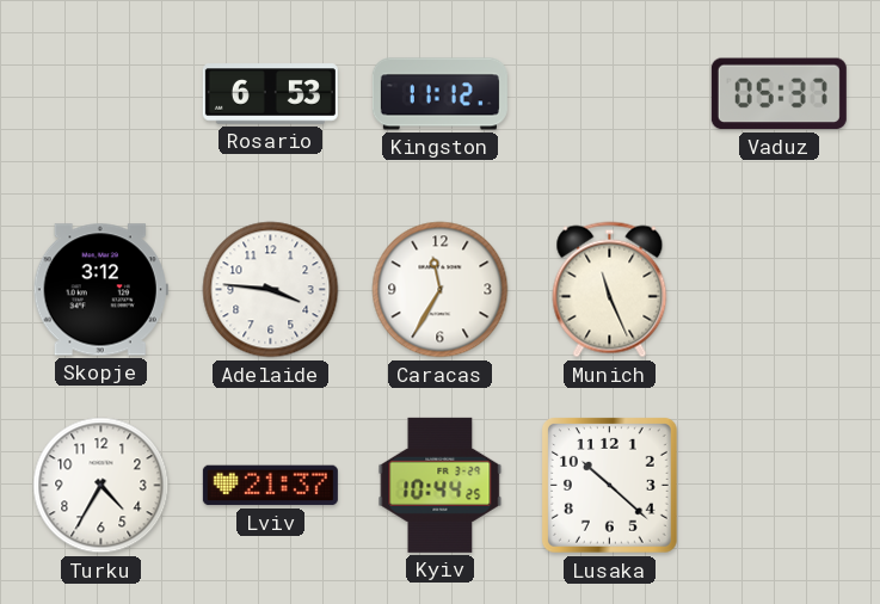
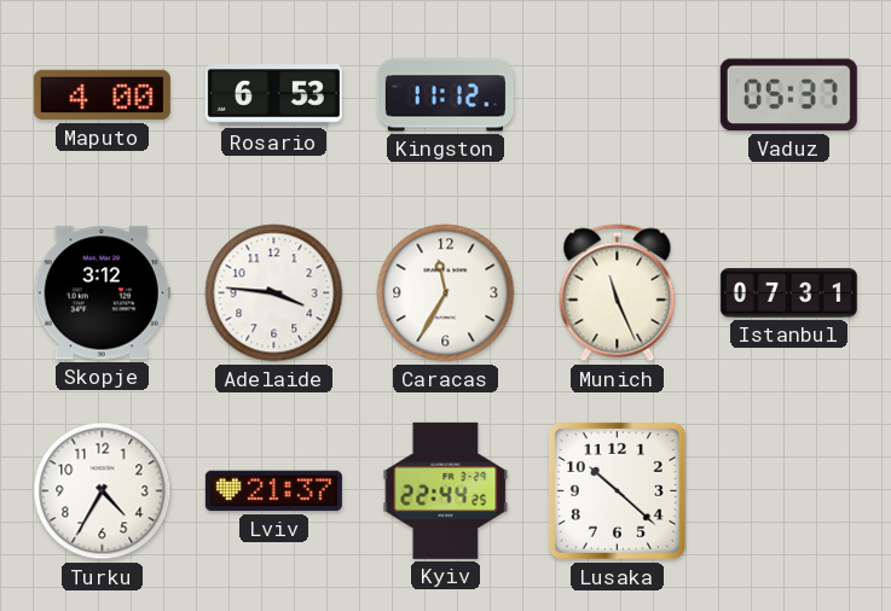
Maputo: none -> 4:00 (102, 95)
Istanbul: none -> 07:31 (788, 293)
Kyiv: 10:44 -> 22:44 (446, 490)
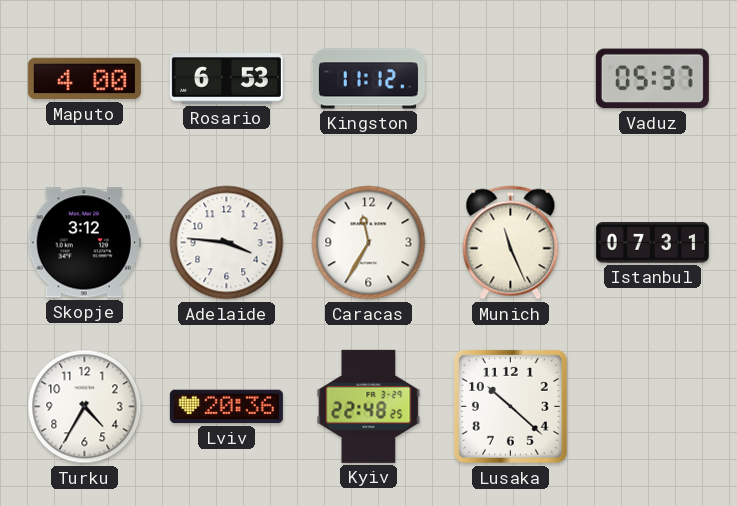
Lviv: 21:37 -> 20:36 (226, 407)
Kyiv: 22:44 -> 22:48 (369, 406)
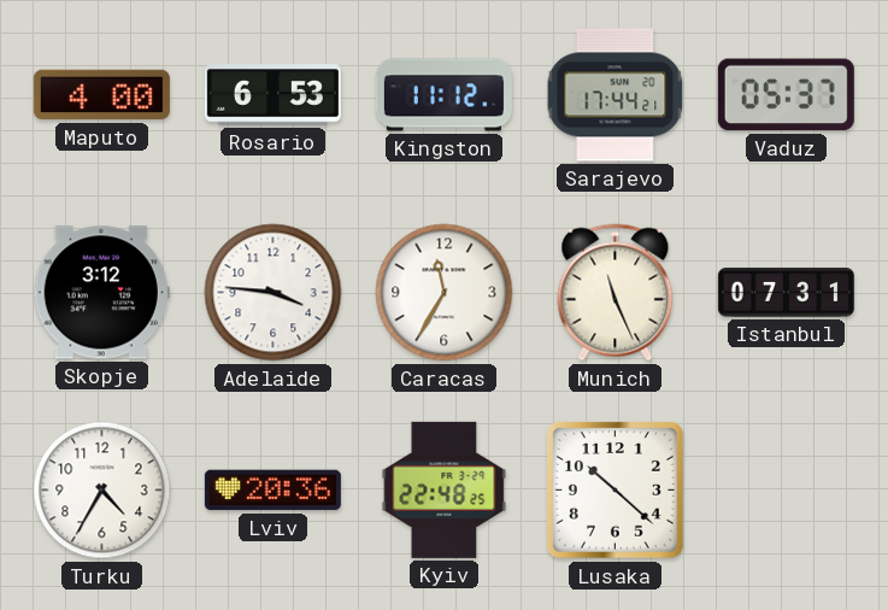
Sarajevo: none -> 17:44 (616, 95)
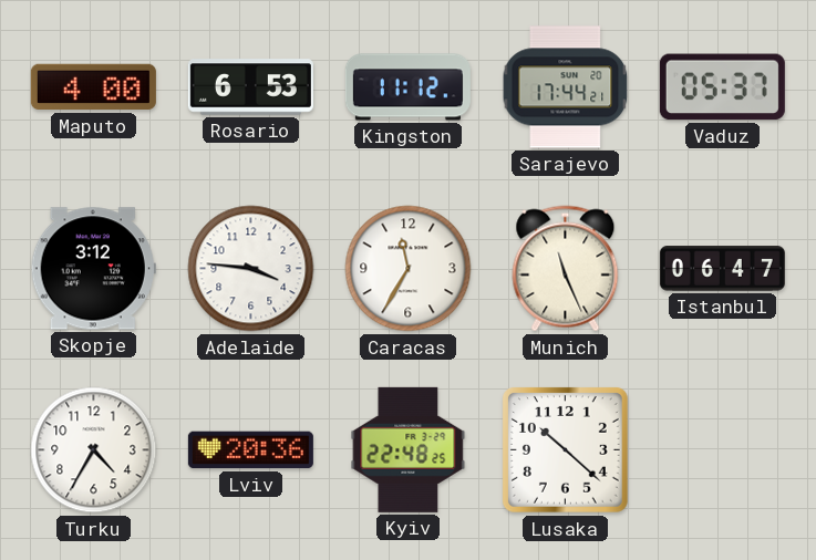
Istanbul: 07:31 -> 06:47 (722, 269)
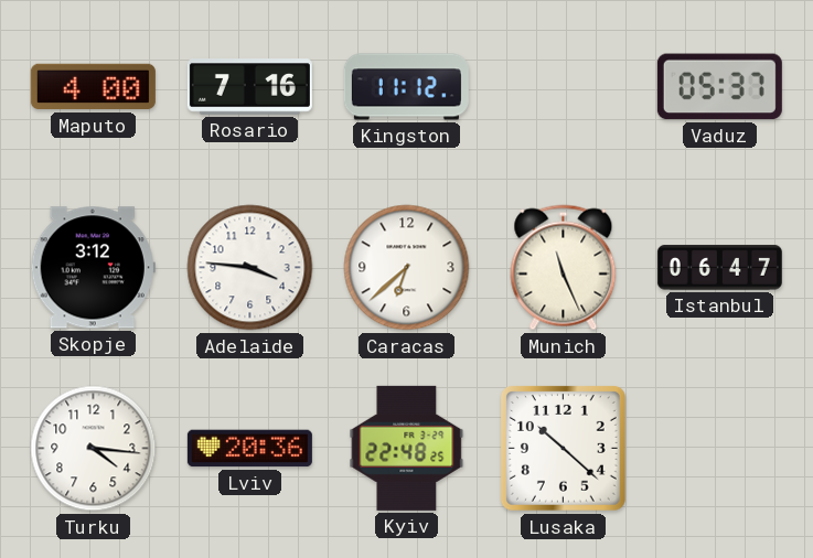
Rosario: 6:53 -> 7:16 (249, 87)
Sarajevo: 17:44 -> none (566, 87)
Caracas: 11:35 -> 6:38 (407, 268)
Turku: 4:35 -> 4:16 (94, 449)
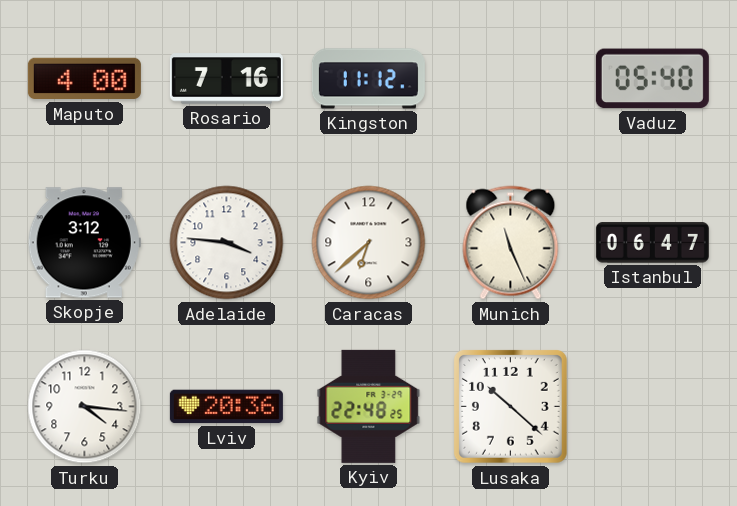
Vaduz: 05:37 -> 05:40 (652, 79)
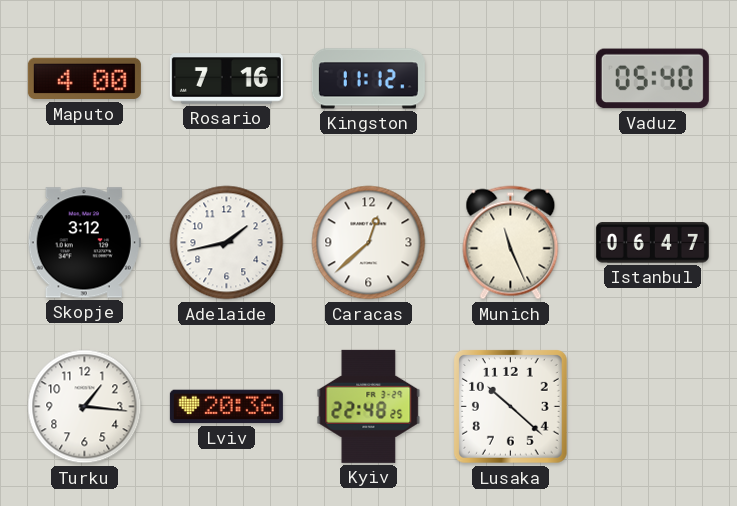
Adelaide: 3:46 -> 1:43 (227, 243)
Caracas: 6:38 -> 12:38 (369, 243)
Turku: 4:16 -> 1:16 (85, 407)
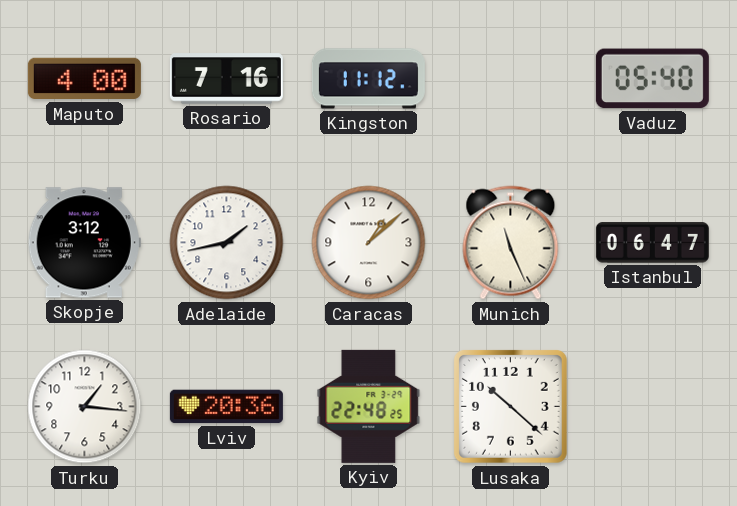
Caracas: 12:38 -> 1:08 (369, 243)
